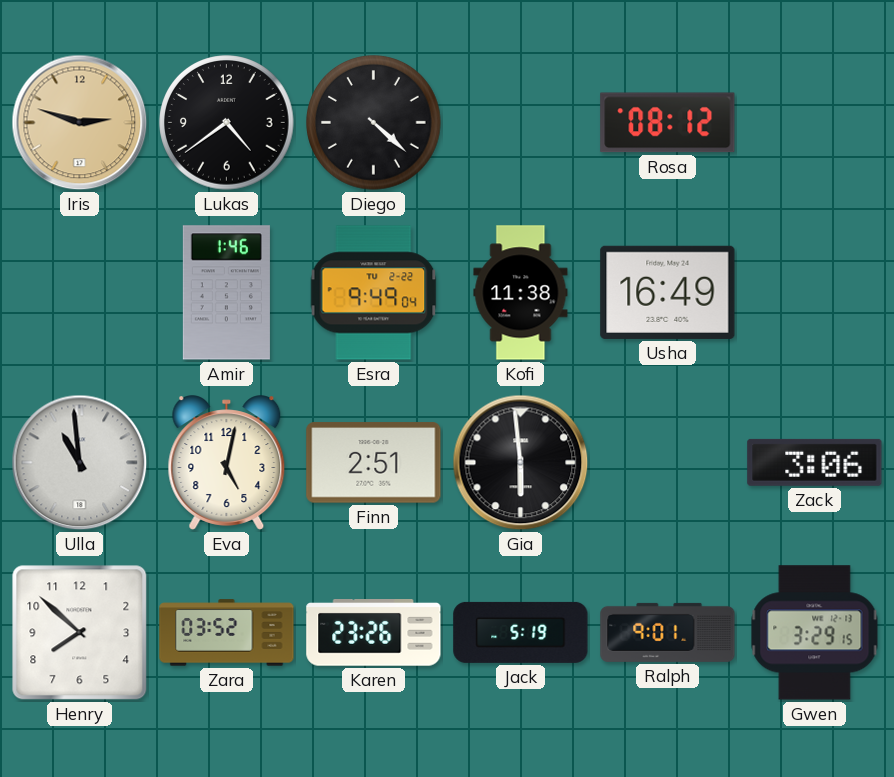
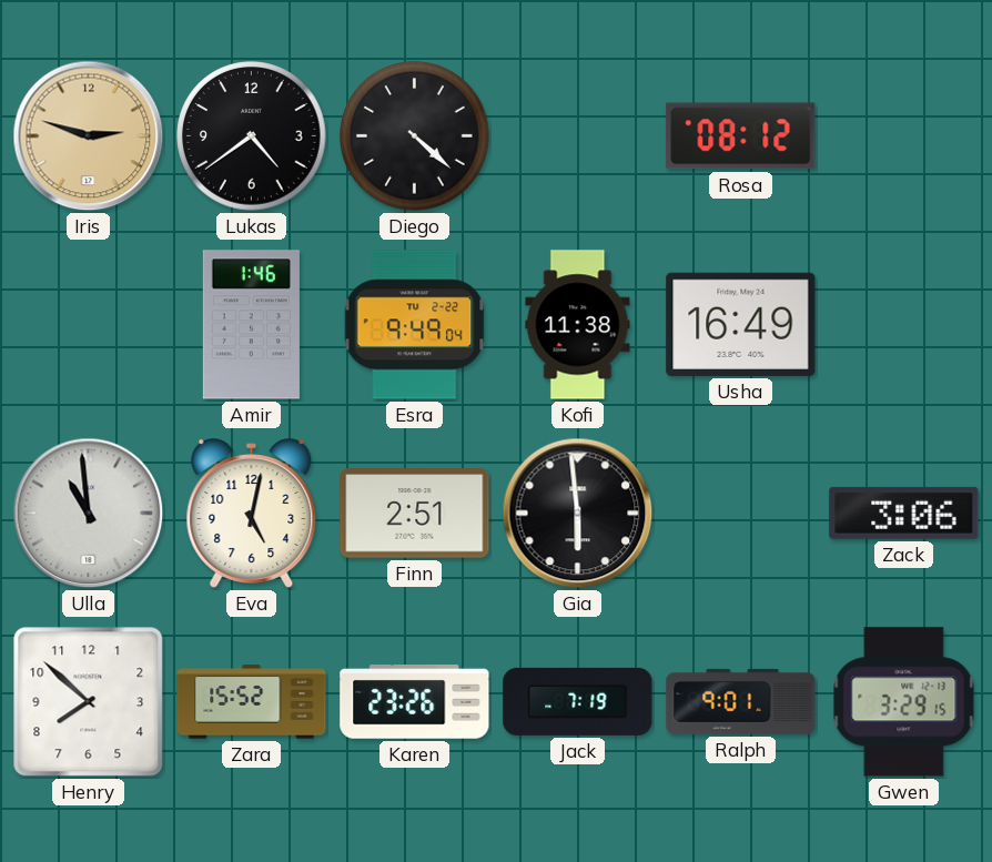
Zara: 03:52 -> 15:52 (252, 702)
Jack: 5:19 -> 7:19 (578, 701)
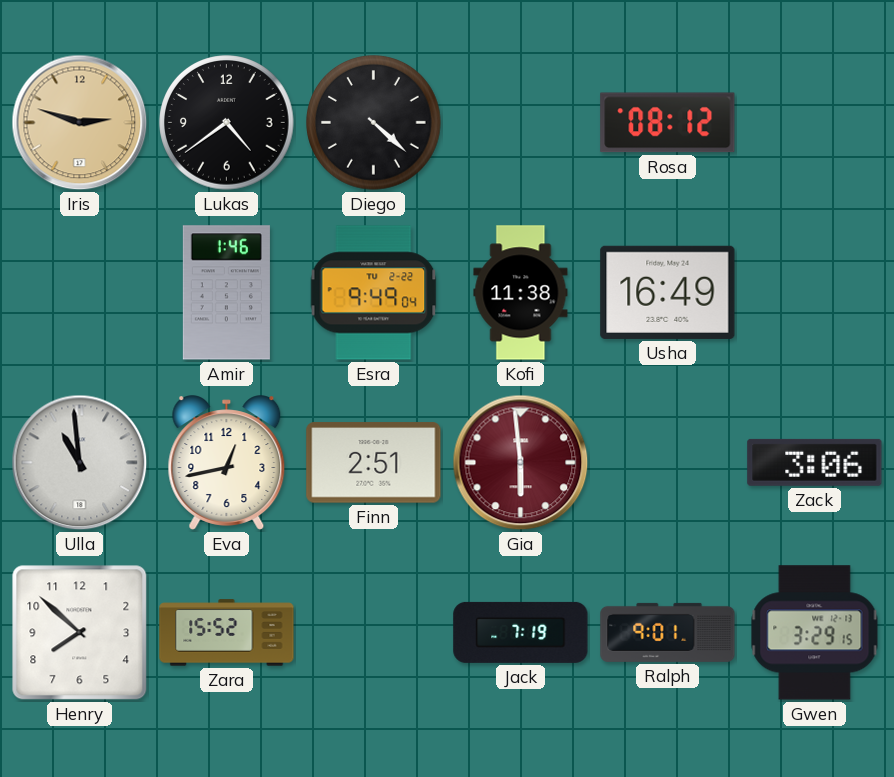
Eva: 5:02 -> 12:43 (227, 463)
Gia dial: black -> burgundy (521, 463)
Karen: 23:26 -> none (415, 702)
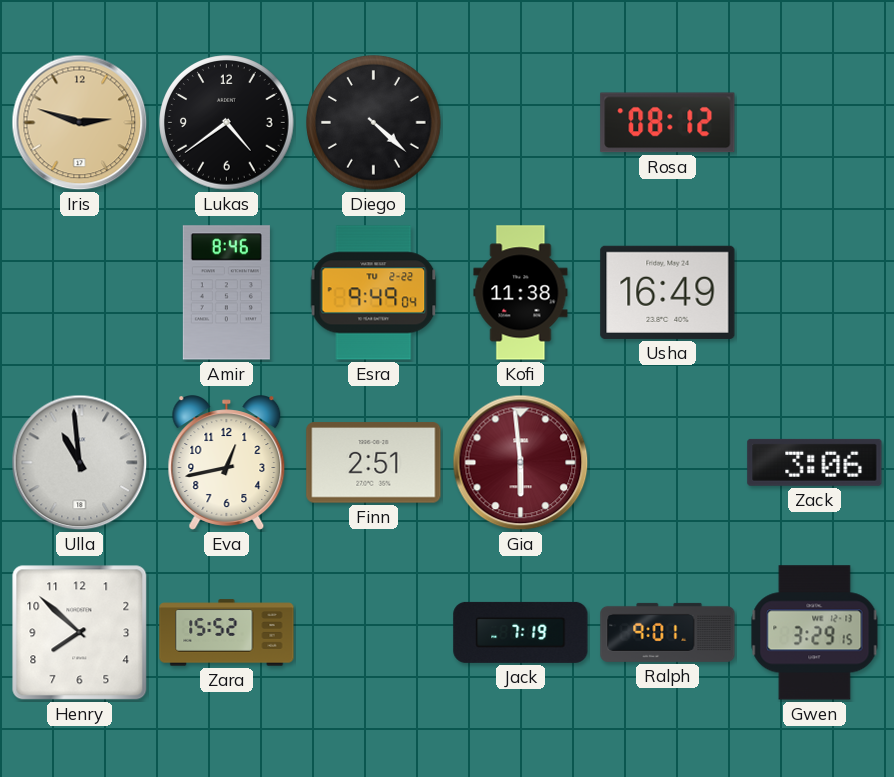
Amir: 1:46 -> 8:46 (226, 293)
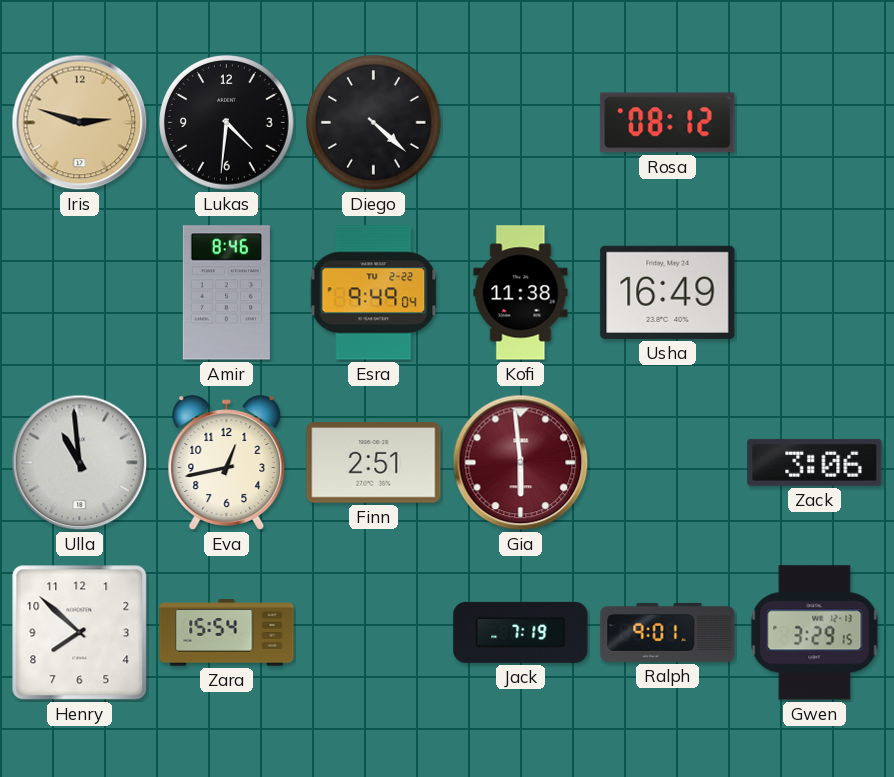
Lukas: 4:39 -> 4:31 (227, 123)
Zara: 15:52 -> 15:54 (227, 633)
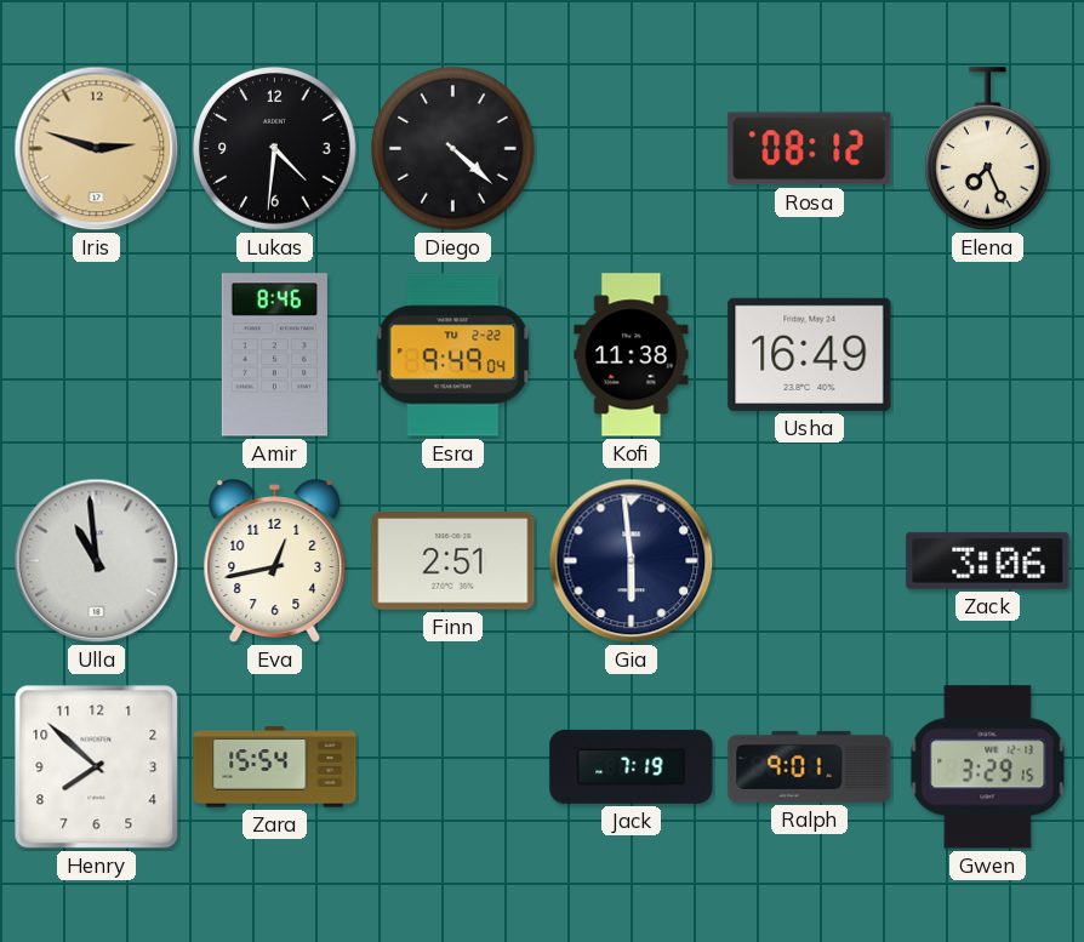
Elena: none -> 7:26 (988, 149)
Gia dial: burgundy -> navy (632, 561)
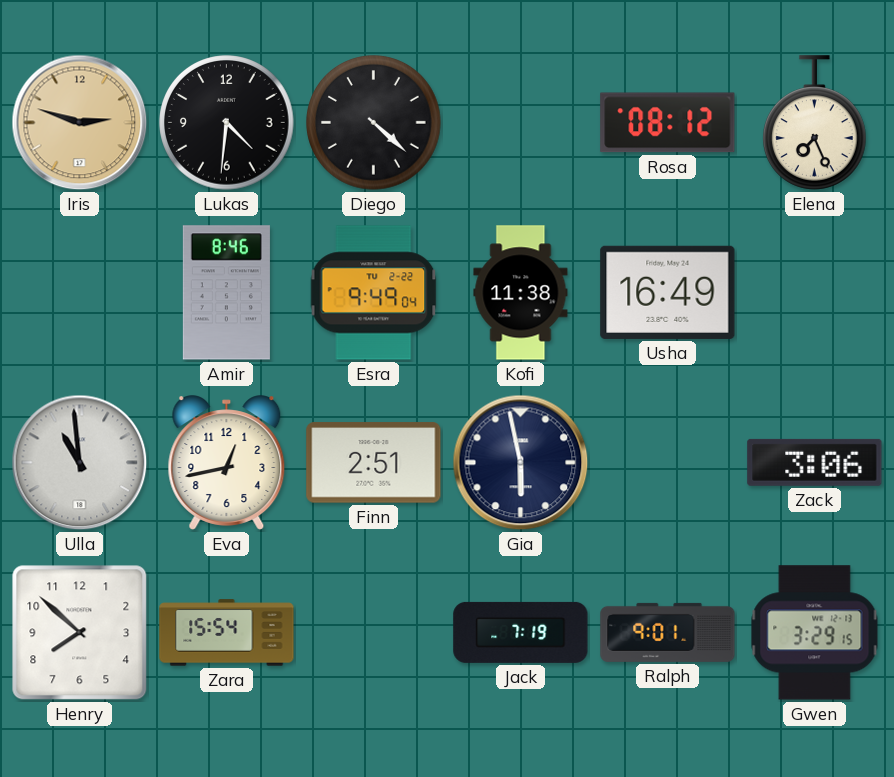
Gia: 5:59 -> 5:58 (521, 463)
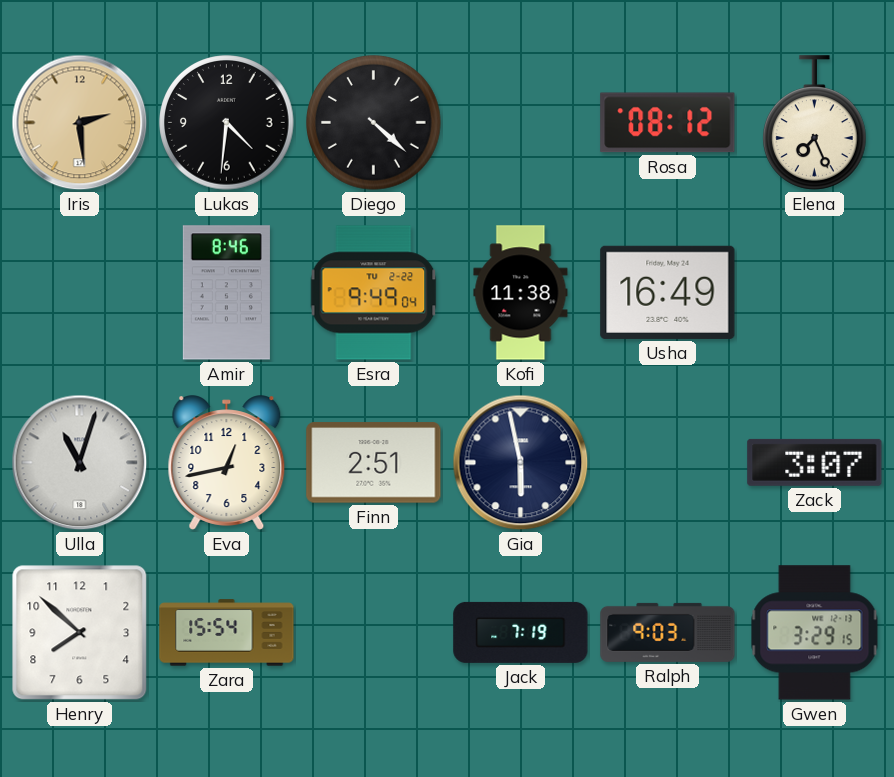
Iris: 2:48 -> 2:29 (80, 123)
Ulla: 10:59 -> 11:03 (80, 463)
Zack: 3:06 -> 3:07 (815, 462)
Ralph: 9:01 -> 9:03 (668, 632)
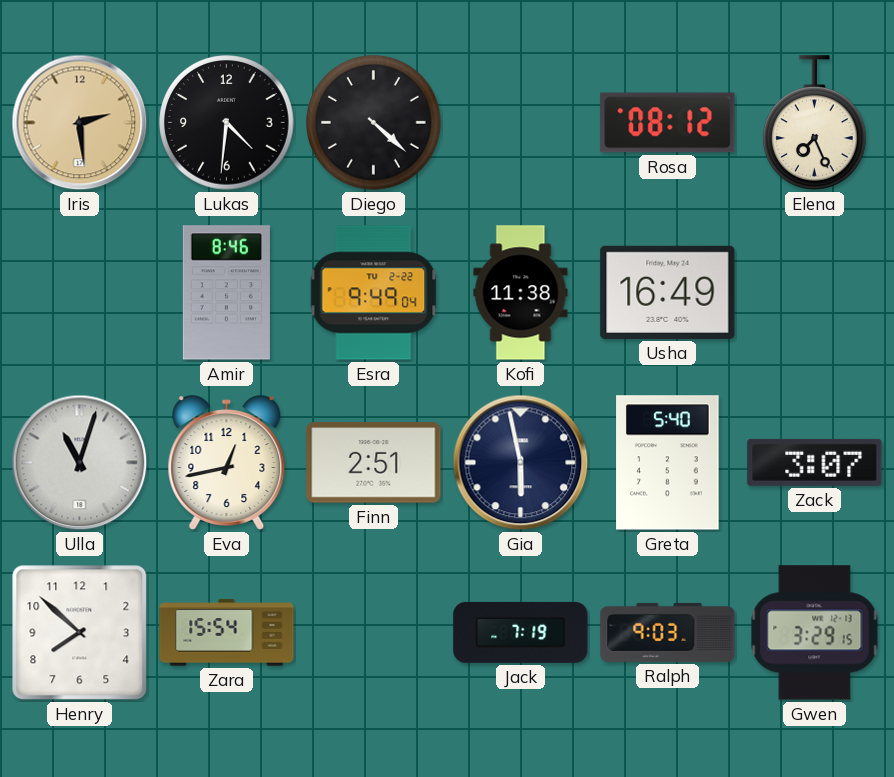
Greta: none -> 5:40 (668, 463)
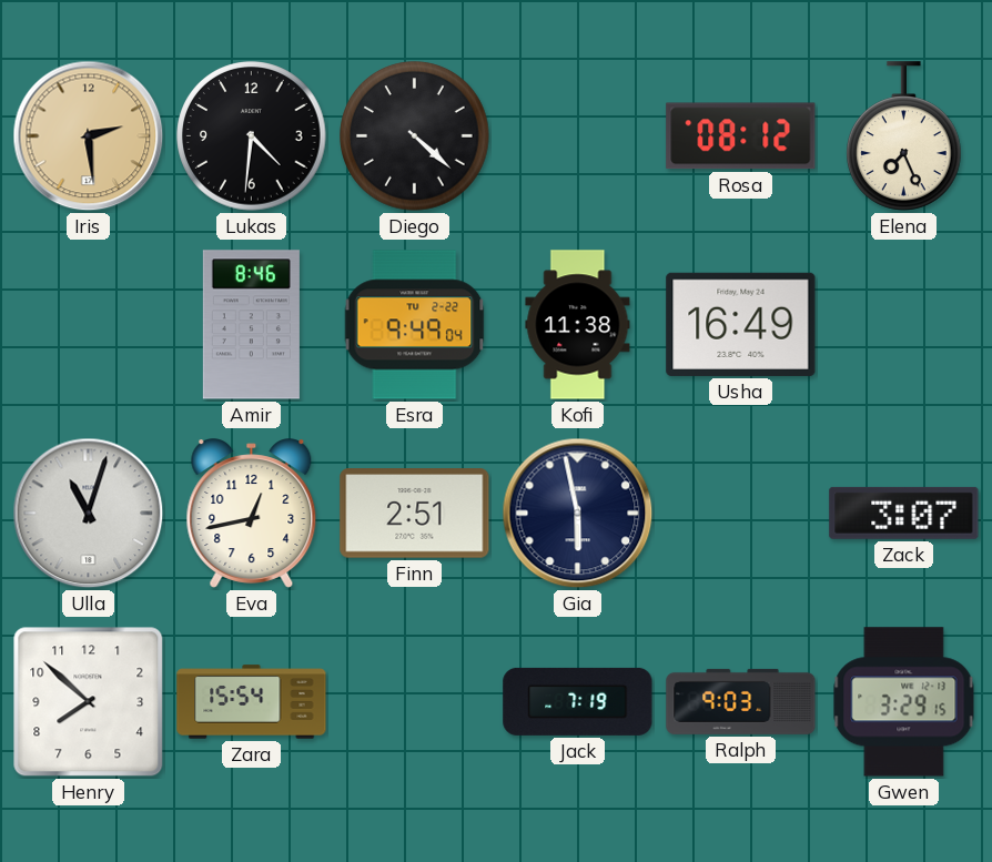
Greta: 5:40 -> none (668, 463)
